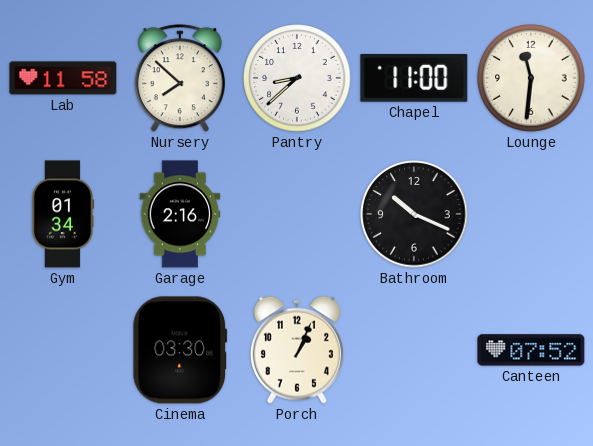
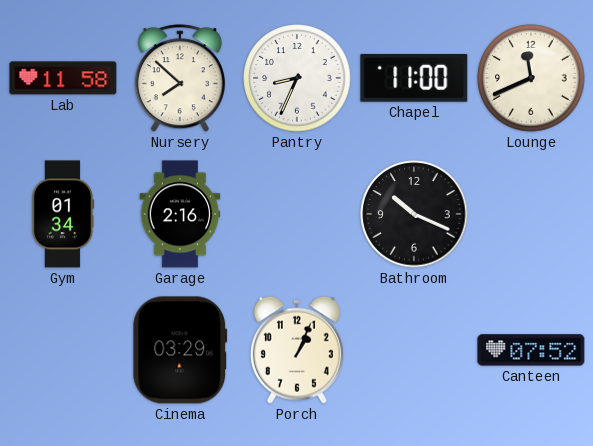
Pantry: 8:38 -> 8:34 (297, 78)
Lounge: 11:31 -> 11:41 (531, 78)
Cinema: 03:30 -> 03:29 (180, 350)
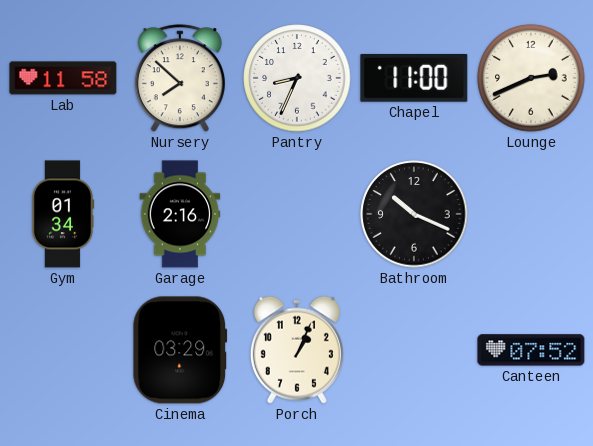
Lounge: 11:41 -> 2:41 (531, 78)
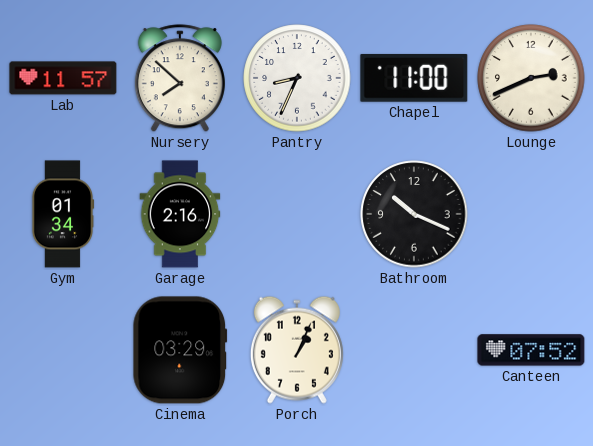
Lab: 11:58 -> 11:57 (63, 78)
